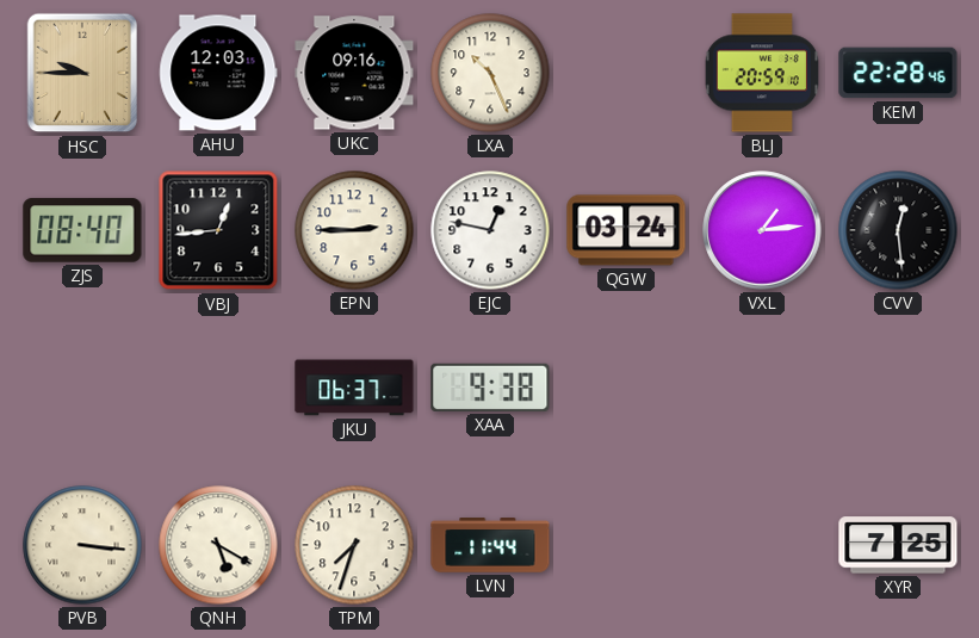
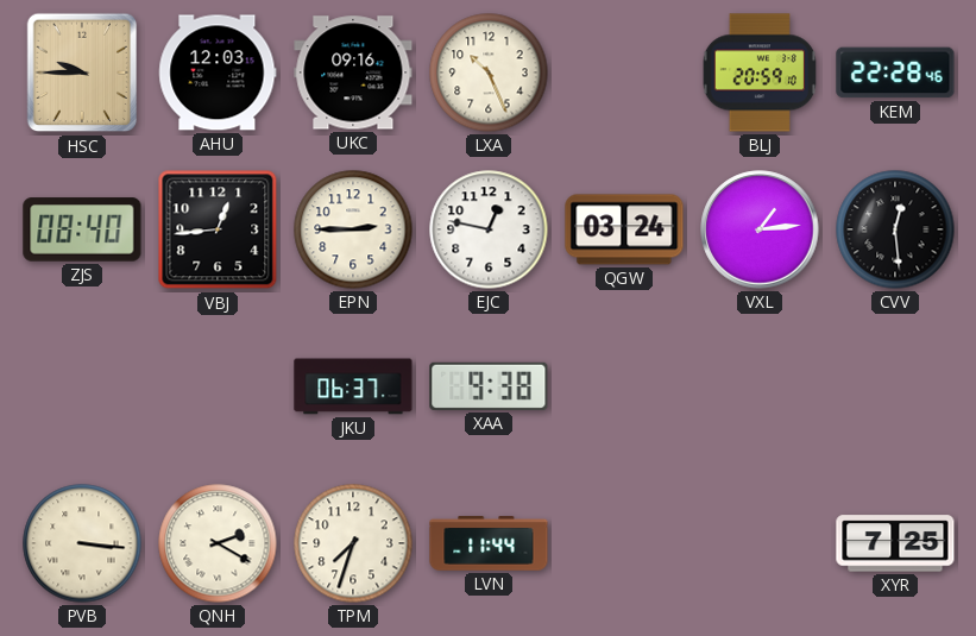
QNH: 5:20 -> 2:20 (218, 543)
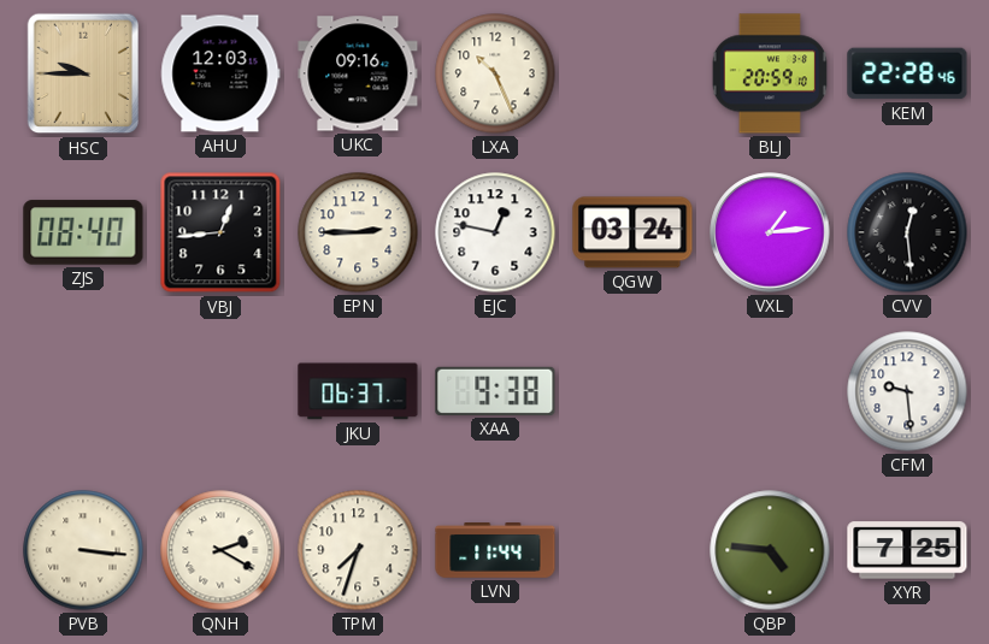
CFM: none -> 9:29 (907, 391)
QBP: none -> 4:46 (770, 550)
